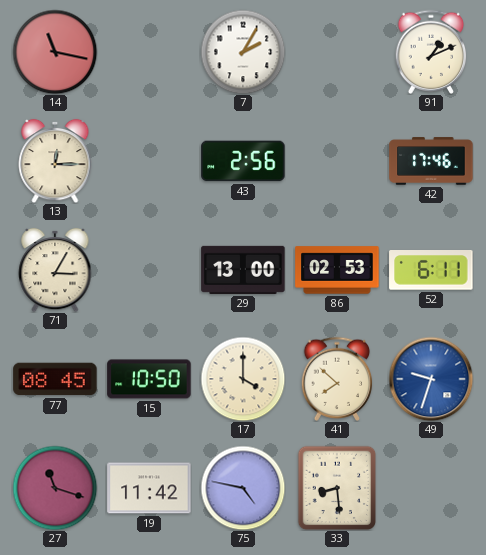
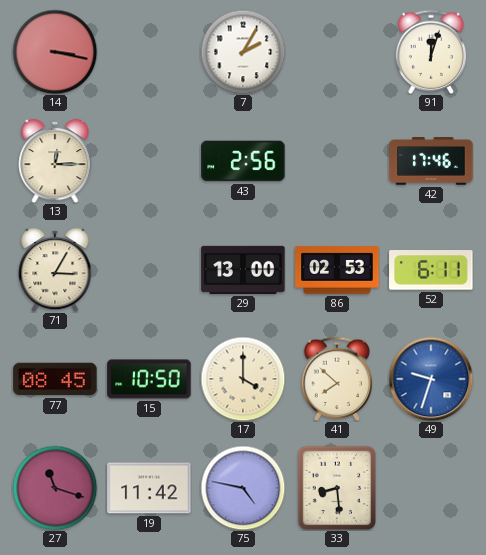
14: 11:17 -> 3:17 (55, 52)
91: 1:11 -> 12:03 (431, 51)
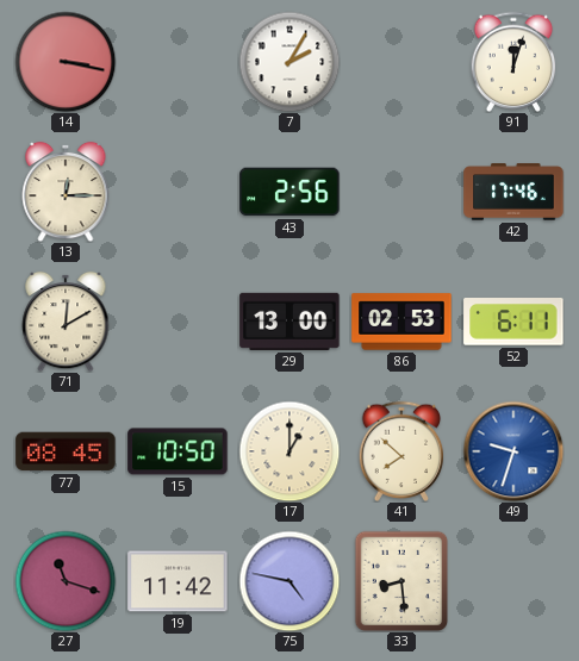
71: 3:05 -> 12:10 (66, 322)
17: 4:00 -> 1:00 (289, 451)
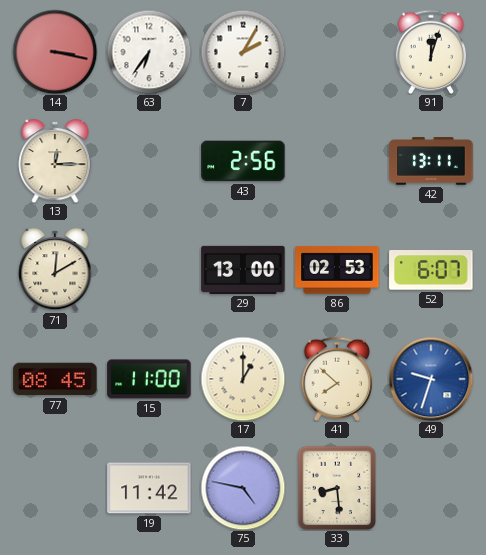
63: none -> 6:36 (149, 52)
42: 17:46 -> 13:11 (431, 161)
52: 6:11 -> 6:07 (431, 270)
15: 10:50 -> 11:00 (149, 379)
27: 11:18 -> none (66, 581)
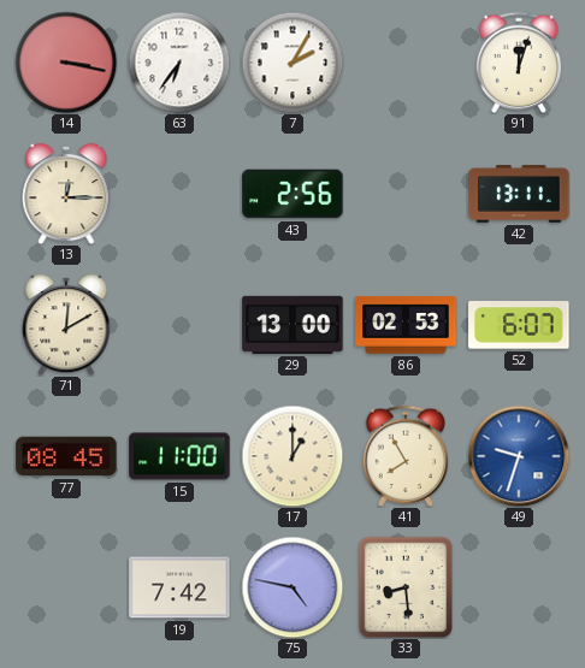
41: 7:52 -> 7:55 (406, 455)
19: 11:42 -> 7:42 (179, 587)
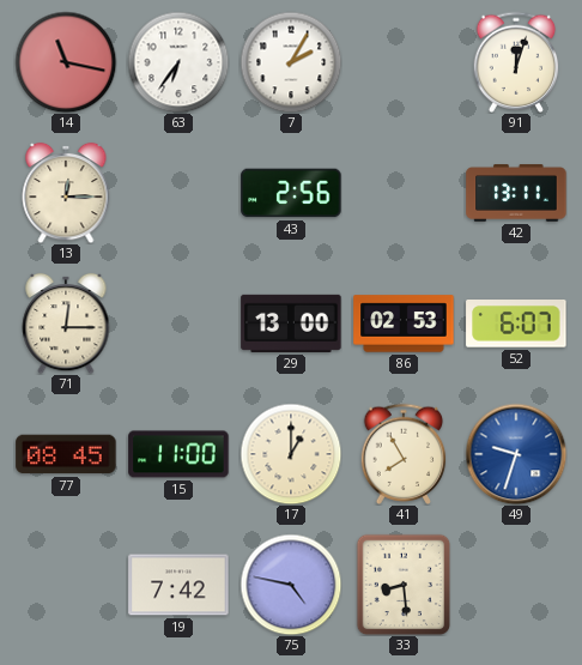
14: 3:17 -> 11:17 (66, 62)
71: 12:10 -> 12:15 (66, 324)
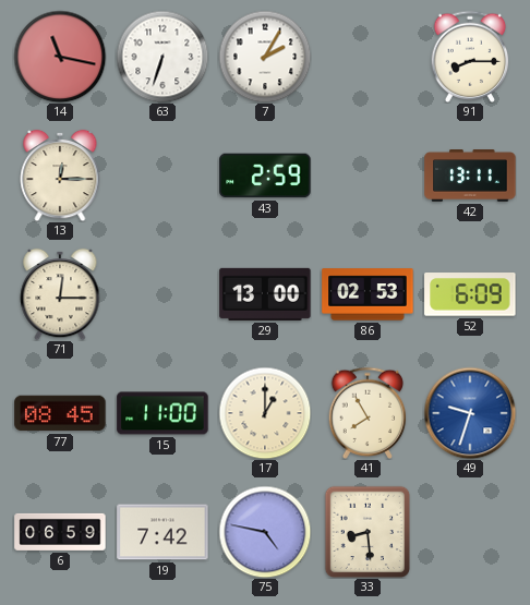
63: 6:36 -> 6:33 (162, 57)
91: 12:03 -> 8:15 (470, 56)
43: 2:56 -> 2:59 (265, 176)
52: 6:07 -> 6:09 (470, 294)
6: none -> 06:59 (60, 532)
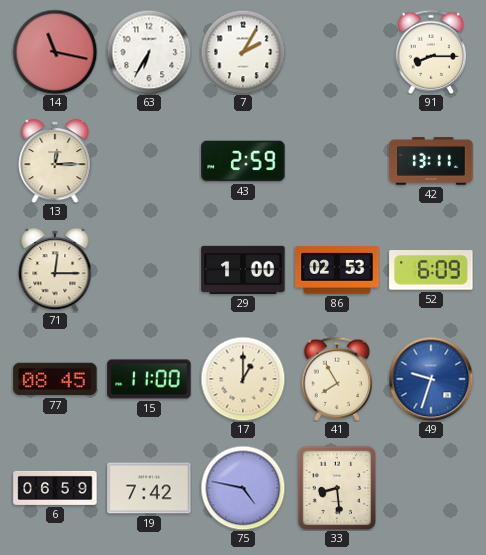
63: 6:33 -> 6:35 (149, 52)
29: 13:00 -> 1:00 (243, 270)
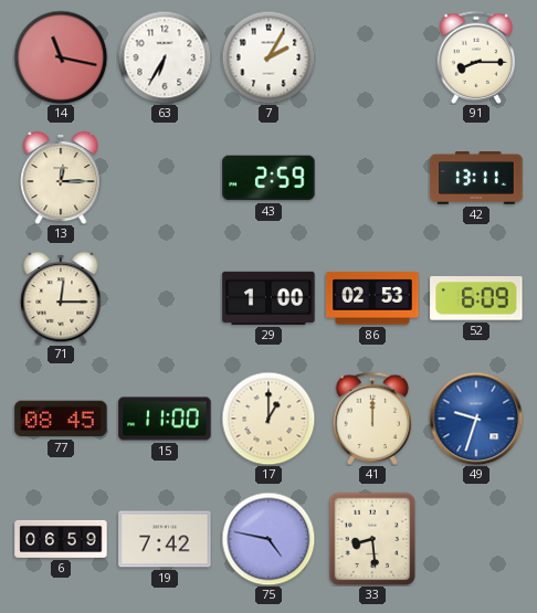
41: 7:55 -> 12:00 (372, 418)
